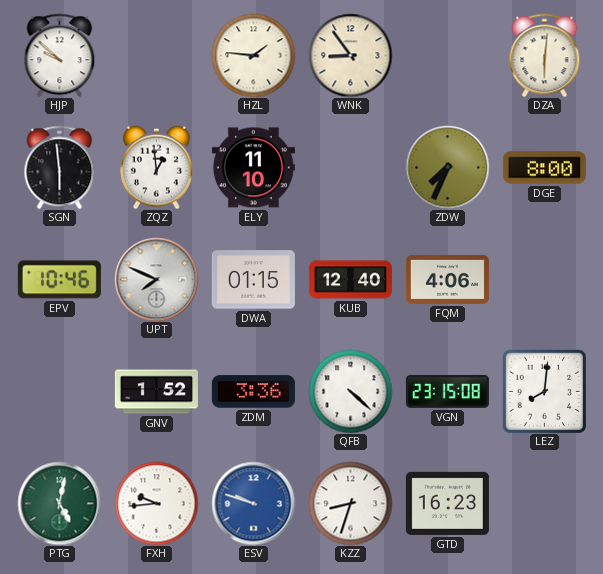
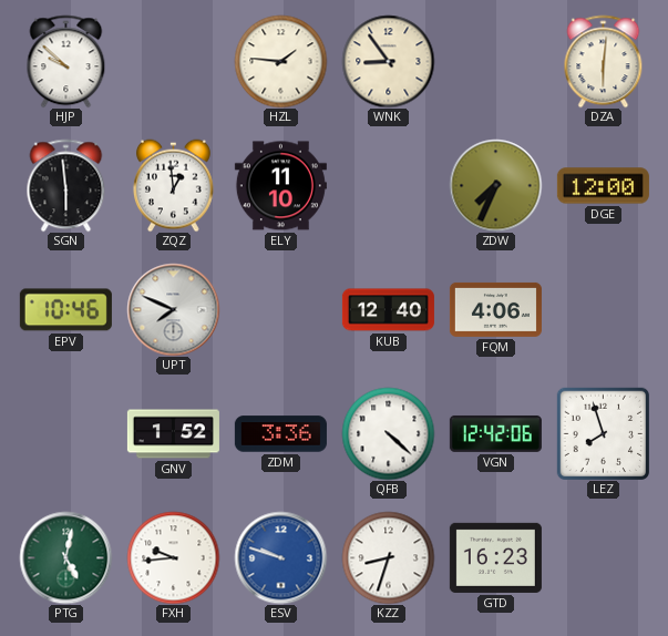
DGE: 8:00 -> 12:00 (603, 186)
DWA: 01:15 -> none (253, 280)
VGN: 23:15 -> 12:42 (495, 433)
LEZ: 8:01 -> 7:57 (603, 433)
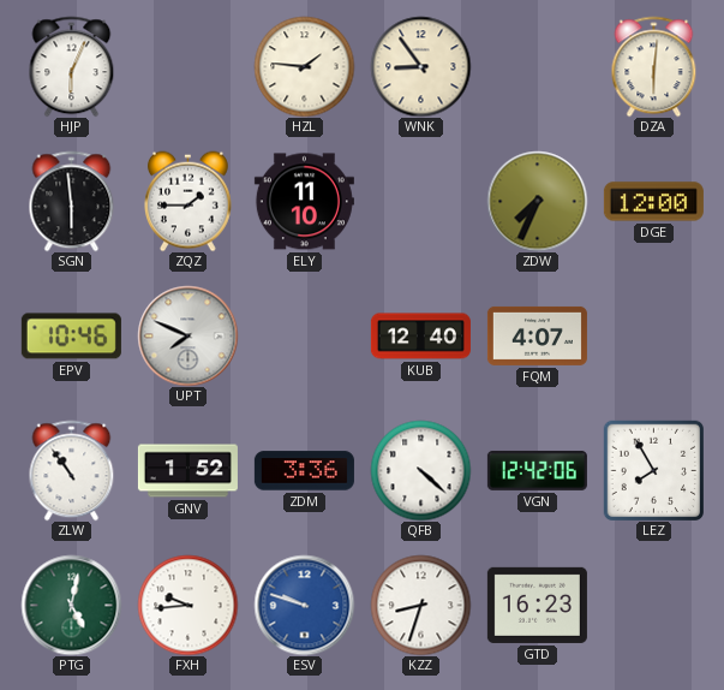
HJP: 9:52 -> 6:04 (72, 66)
ZQZ: 12:59 -> 1:45 (189, 201)
FQM: 4:06 -> 4:07 (537, 335)
ZLW: none -> 10:54 (72, 470)
LEZ: 7:57 -> 7:55 (653, 470)
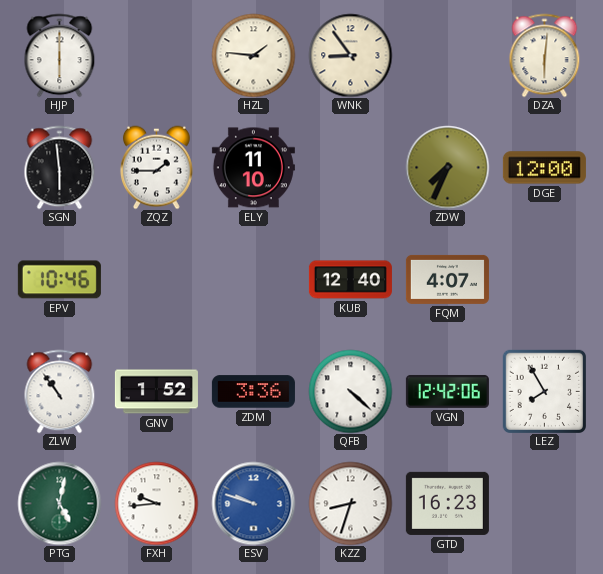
HJP: 6:04 -> 6:00 (60, 55)
UPT: 7:49 -> none (187, 335)
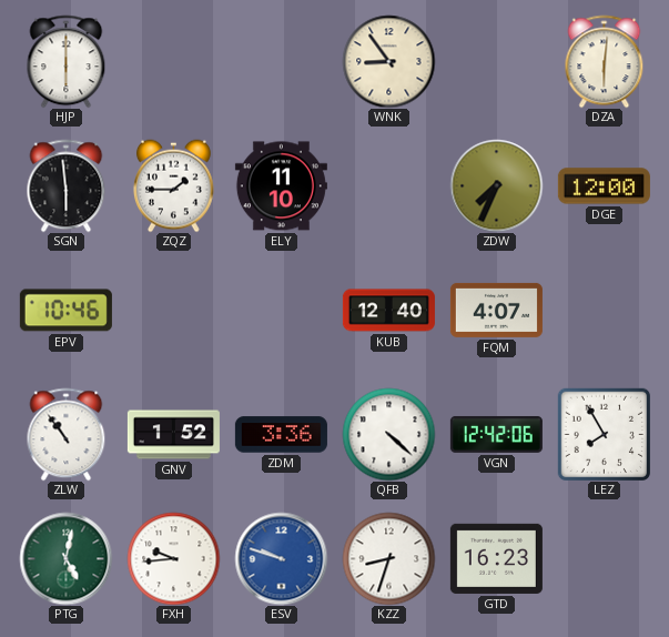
HZL: 1:46 -> none (253, 55)
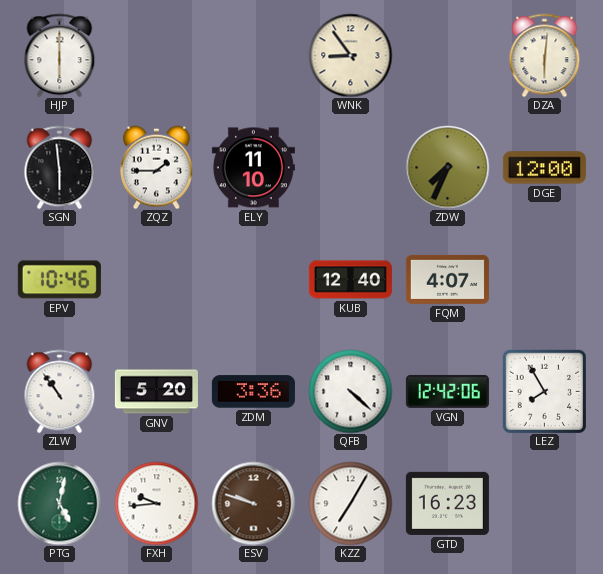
GNV: 1:52 -> 5:20 (156, 392)
ESV dial: blue -> brown (253, 503)
KZZ: 8:33 -> 7:05 (350, 503)
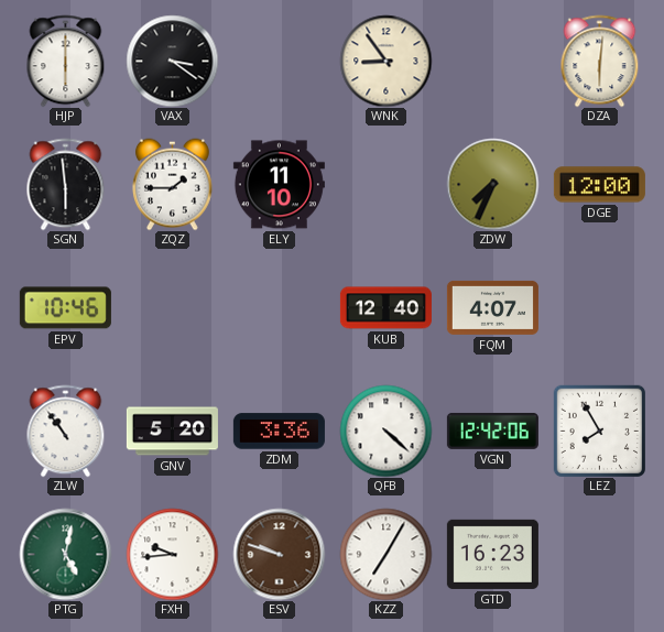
VAX: none -> 3:21 (172, 61)
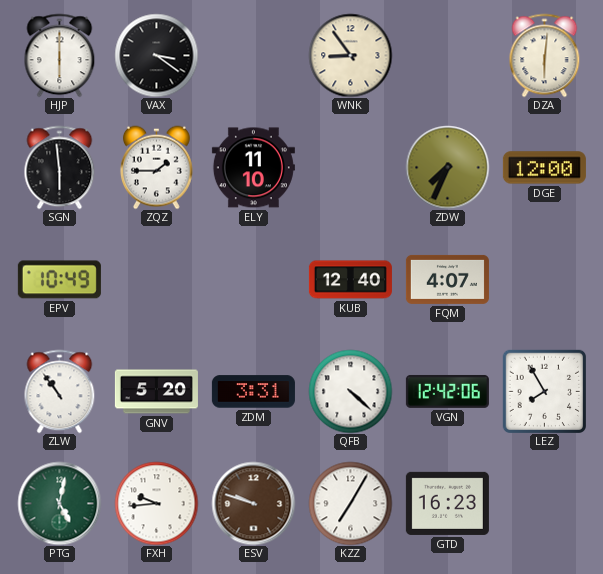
EPV: 10:46 -> 10:49 (59, 280)
ZDM: 3:36 -> 3:31 (253, 392)
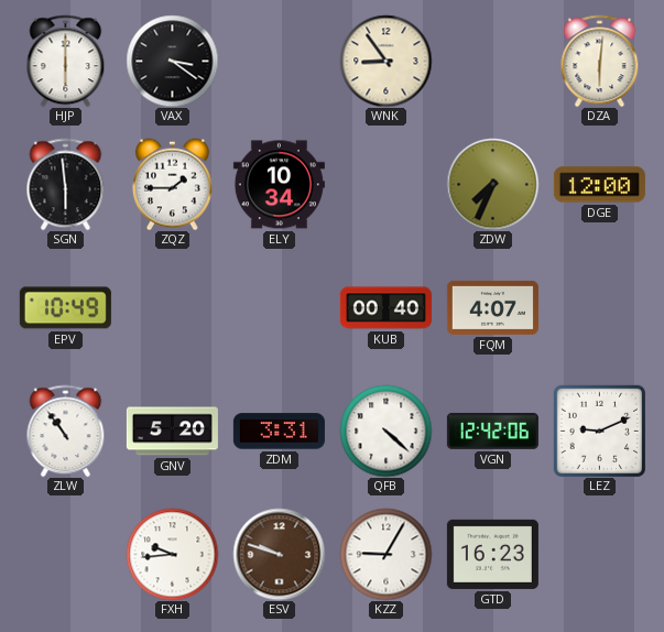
ELY: 11:10 -> 10:34 (279, 185)
KUB: 12:40 -> 00:40 (385, 308)
LEZ: 7:55 -> 9:11 (599, 431)
PTG: 5:02 -> none (59, 503)
KZZ: 7:05 -> 9:05 (385, 554)
